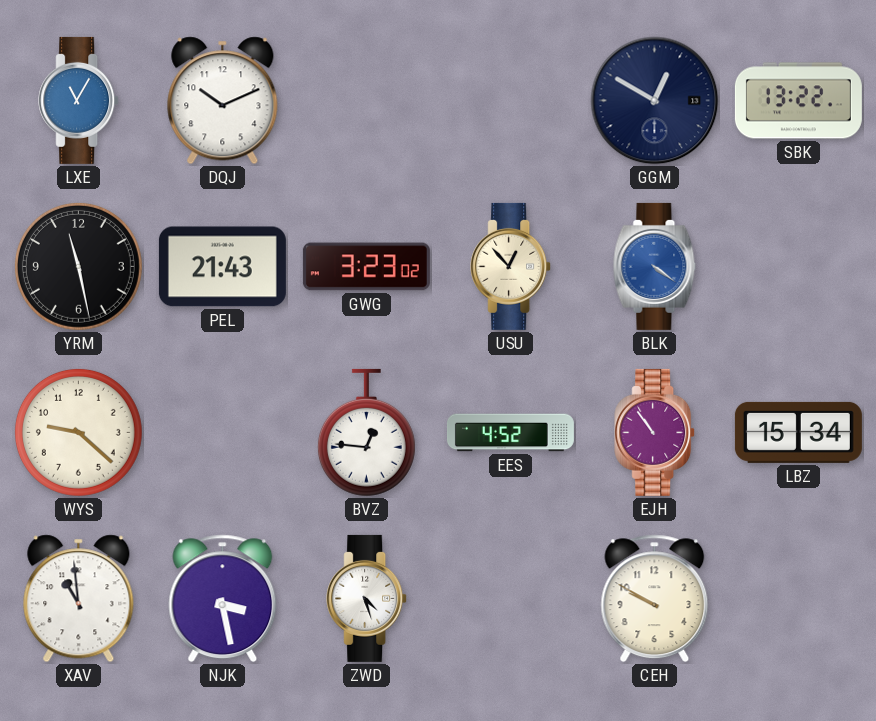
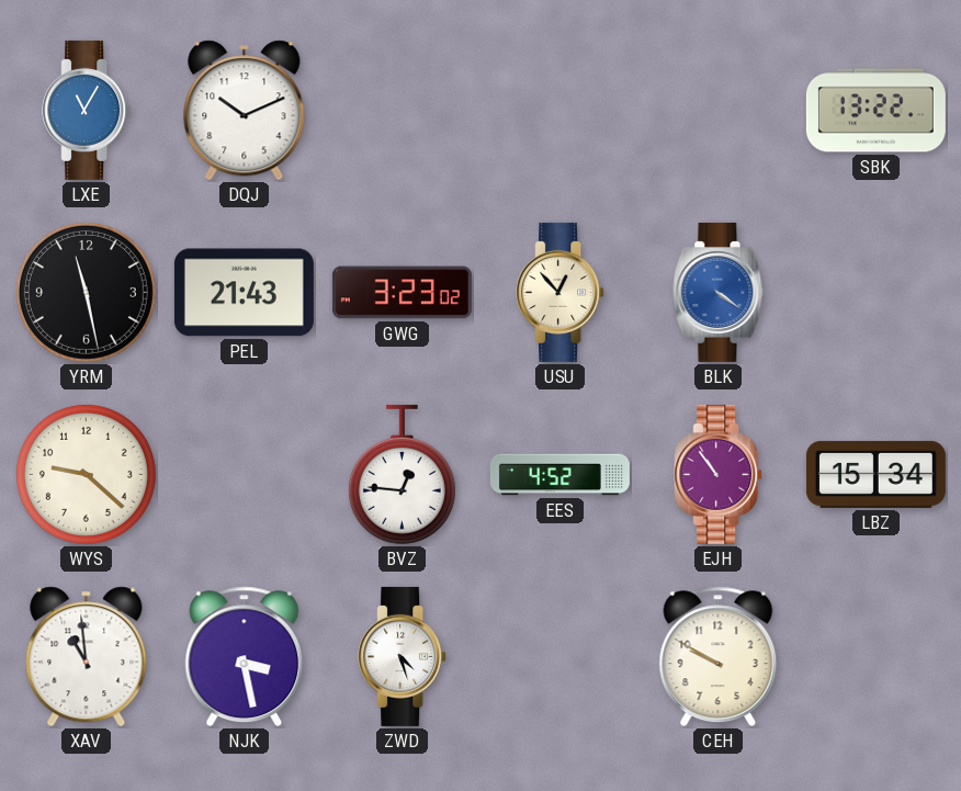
GGM: 12:50 -> none (655, 101)
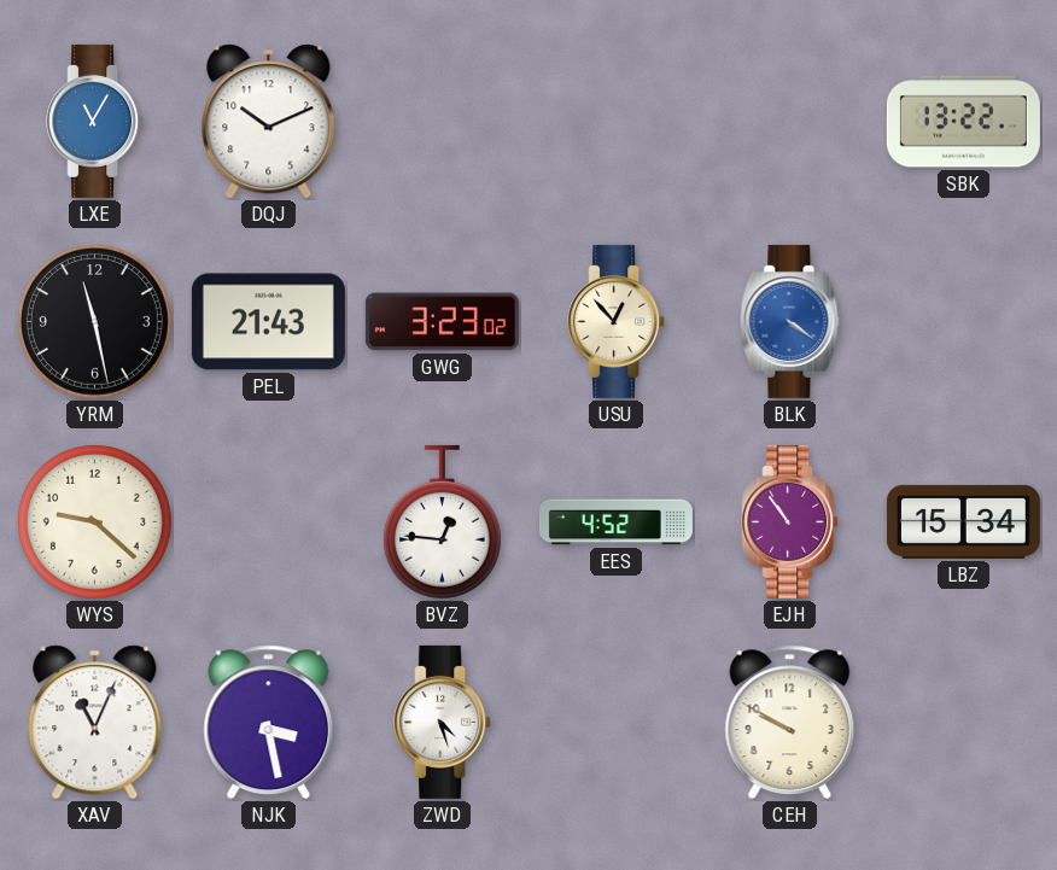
XAV: 10:59 -> 11:04 (95, 723)
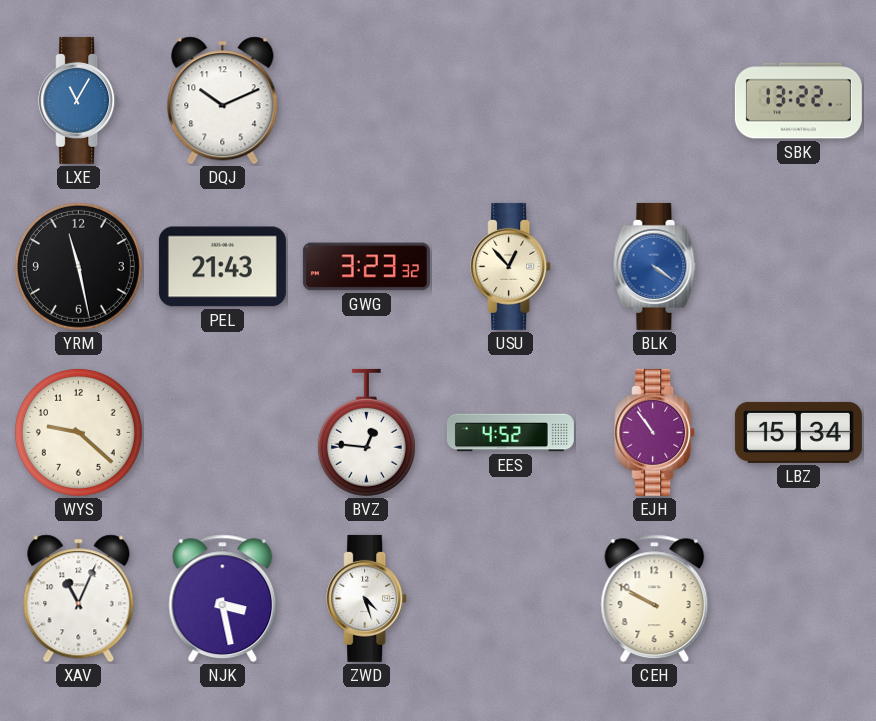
GWG: 3:23:02 -> 3:23:32 (366, 267)
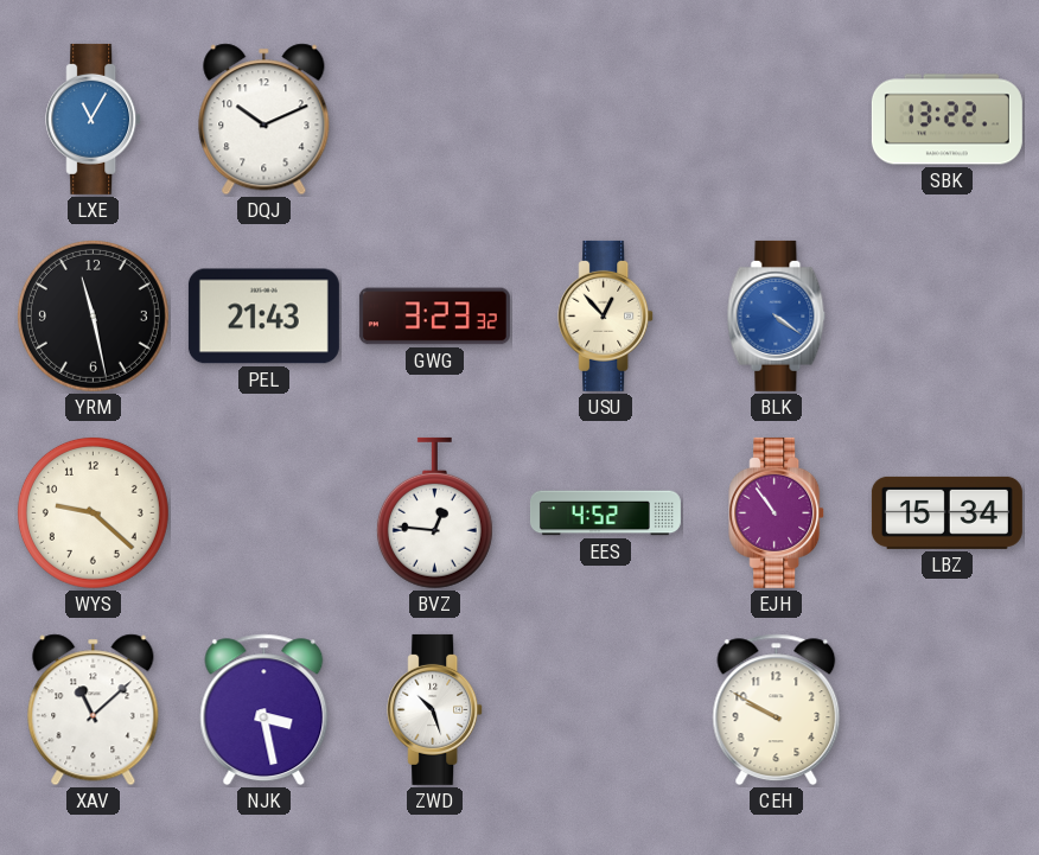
XAV: 11:04 -> 11:08 (94, 710)
ZWD: 4:27 -> 10:27 (435, 709)
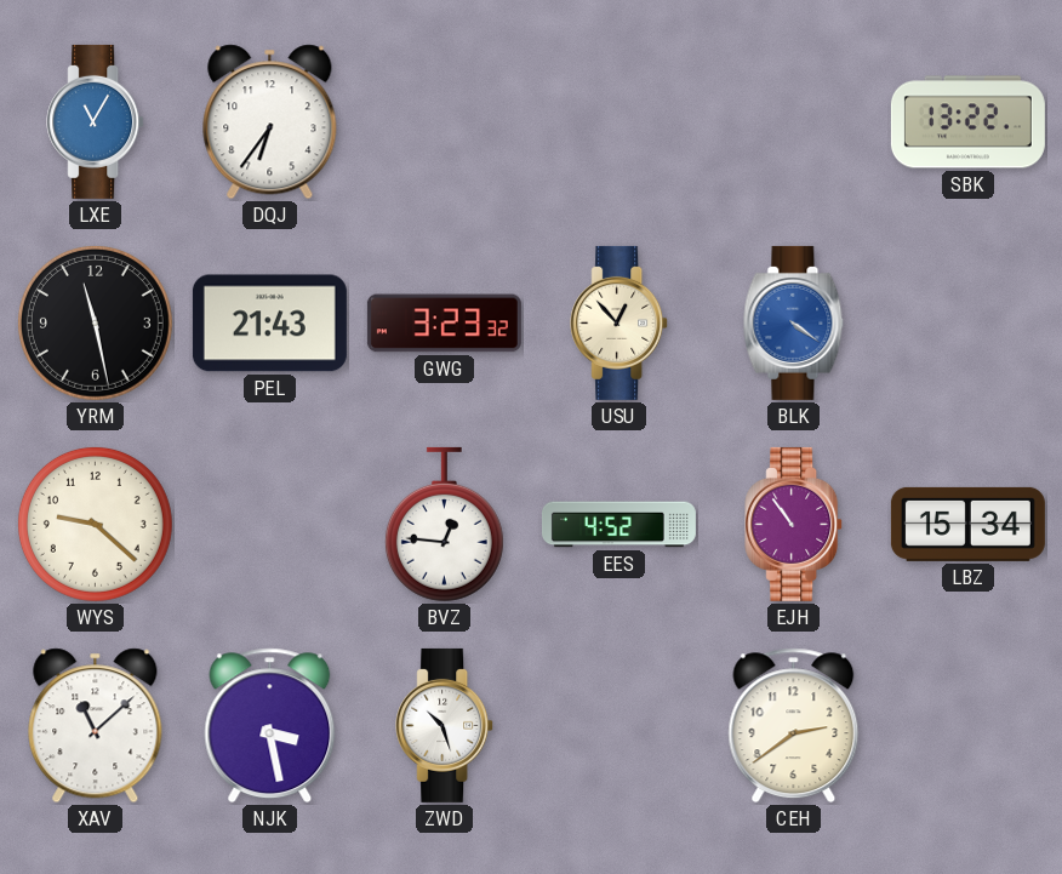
DQJ: 10:11 -> 6:36 (270, 122)
CEH: 9:50 -> 2:39 (794, 726)
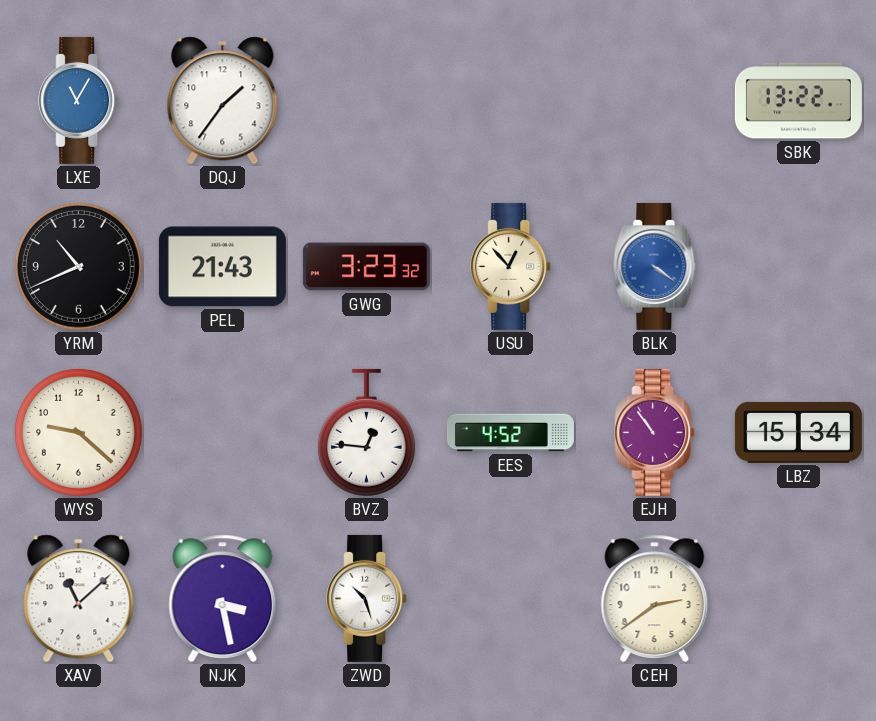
DQJ: 6:36 -> 1:36 (223, 101)
YRM: 11:28 -> 10:41 (78, 266)
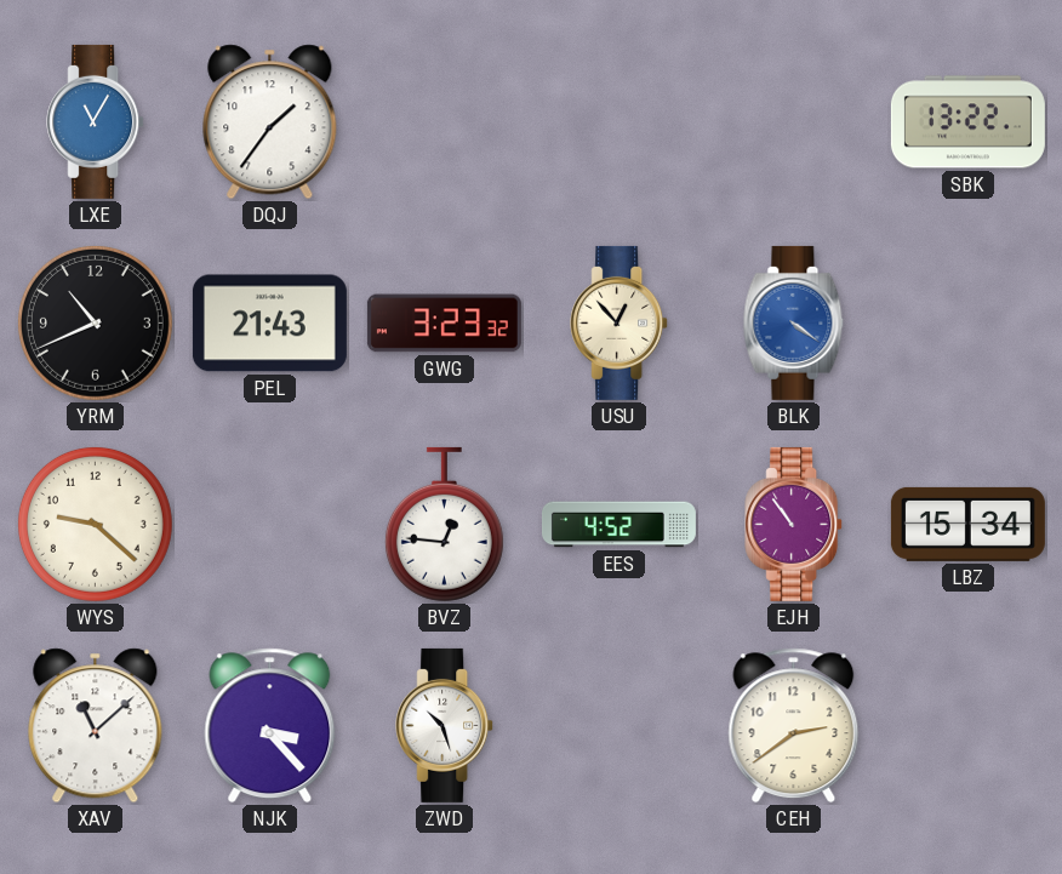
NJK: 3:28 -> 3:23 (270, 726)
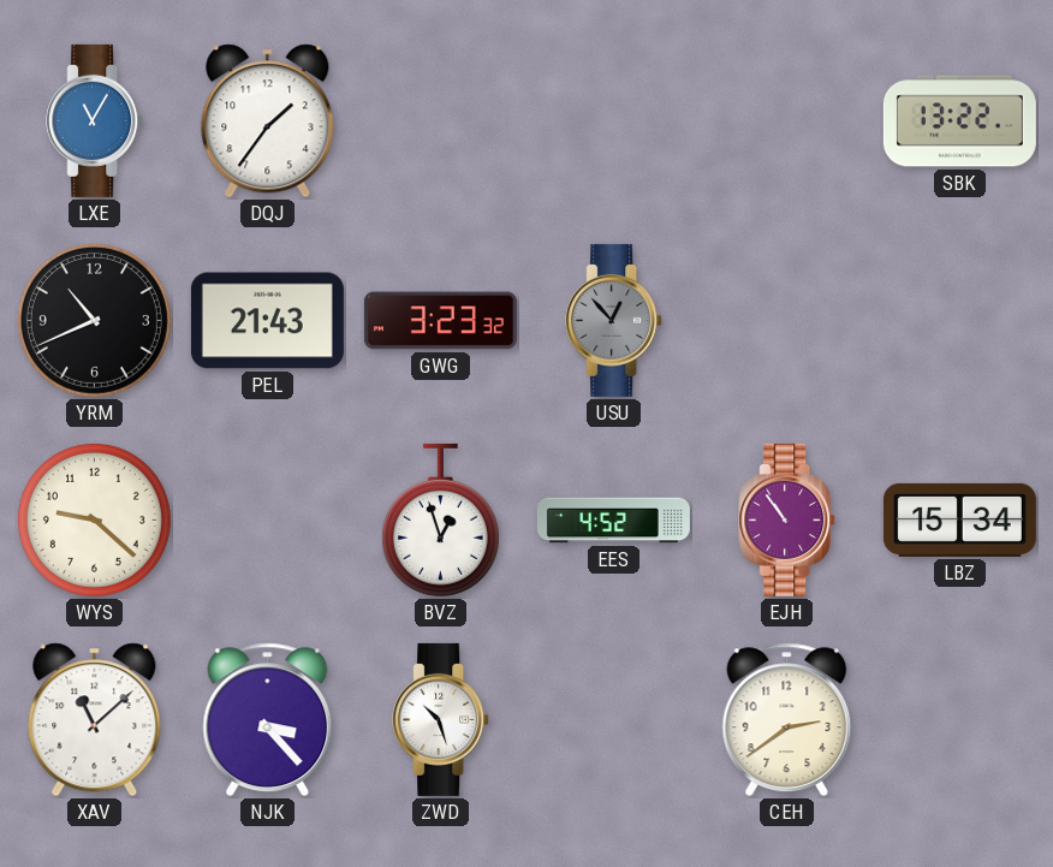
USU dial: cream -> grey (614, 320)
BLK: 4:21 -> none (794, 322)
BVZ: 12:46 -> 12:57 (440, 521)
